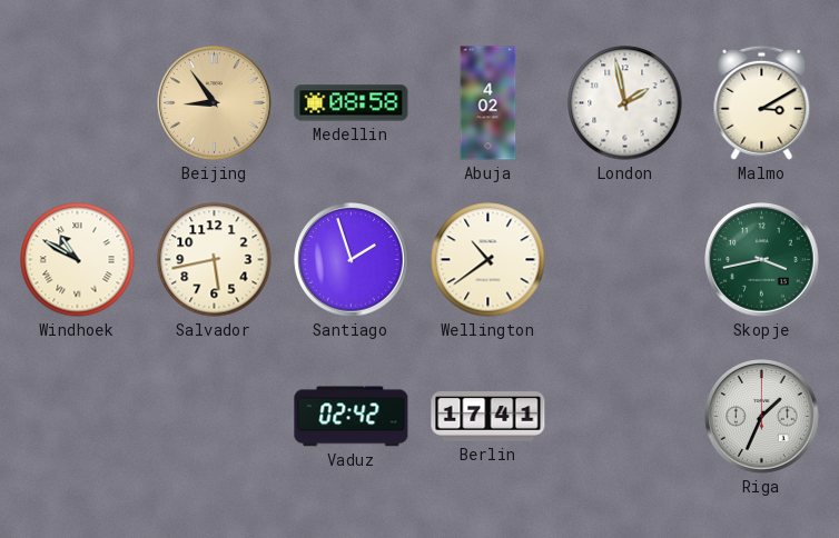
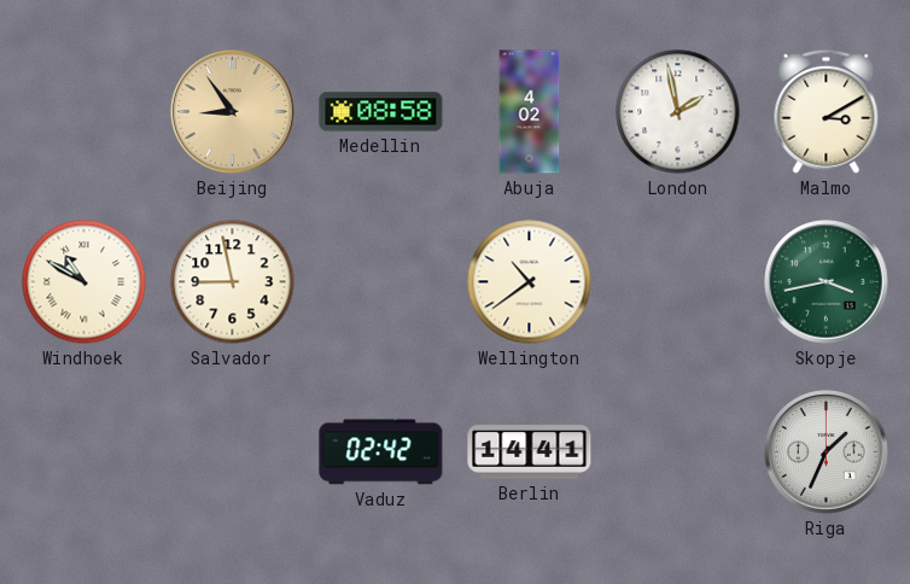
Salvador: 5:43 -> 8:58 (233, 282)
Santiago: 1:57 -> none (352, 260)
Berlin: 17:41 -> 14:41 (530, 452)
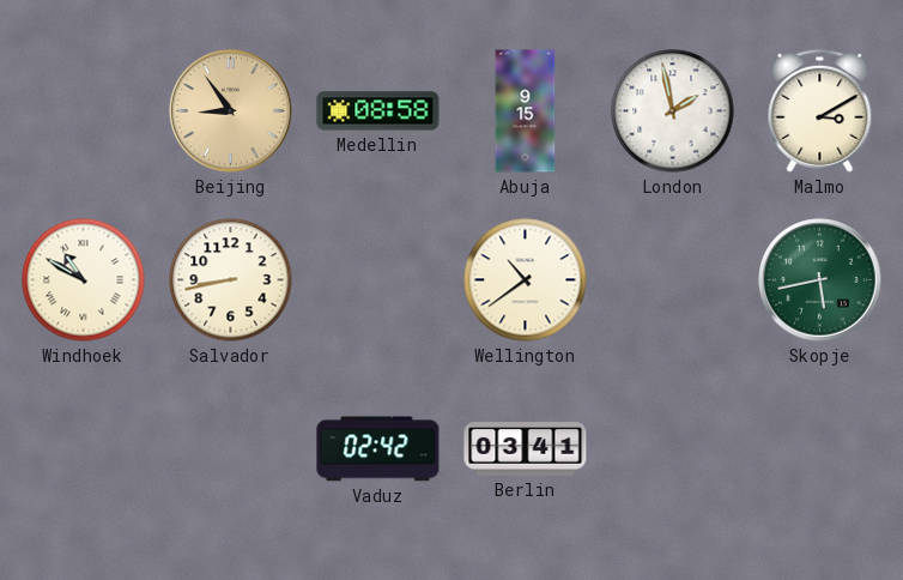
Abuja: 4:02 -> 9:15 (526, 111)
Salvador: 8:58 -> 8:43 (231, 280)
Skopje: 3:43 -> 5:43 (820, 280)
Berlin: 14:41 -> 03:41 (526, 449)
Riga: 1:34 -> none (827, 452)
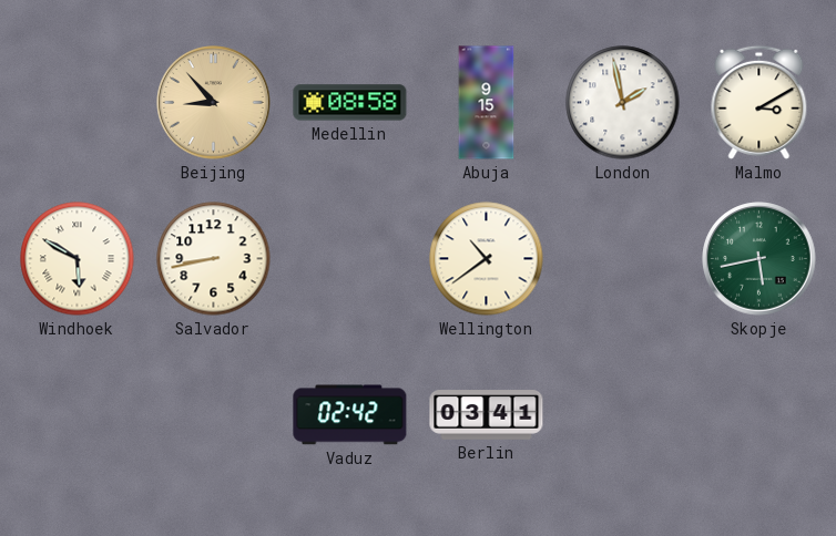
Beijing: 8:54 -> 8:53 (214, 103)
Windhoek: 10:50 -> 5:50 (78, 259)
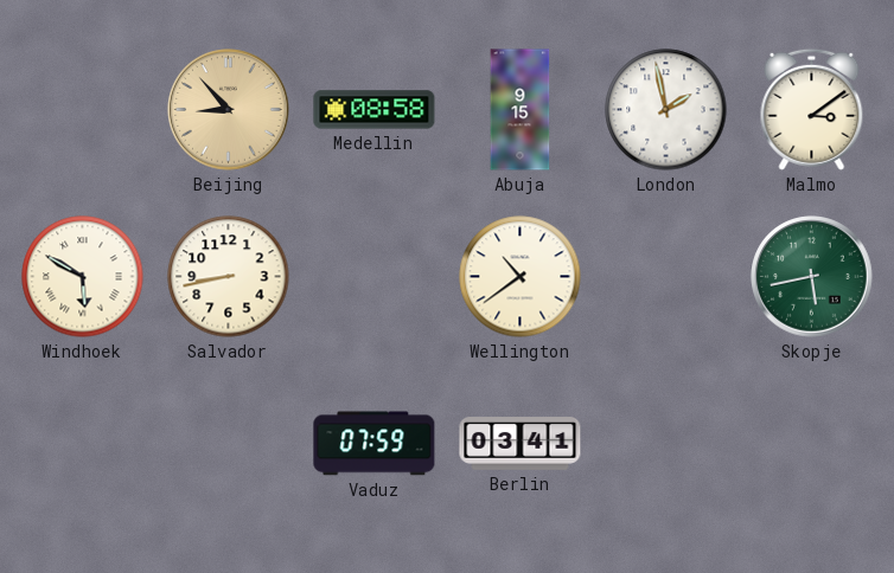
Malmo: 3:10 -> 3:09 (812, 109)
Vaduz: 02:42 -> 07:59 (375, 444)
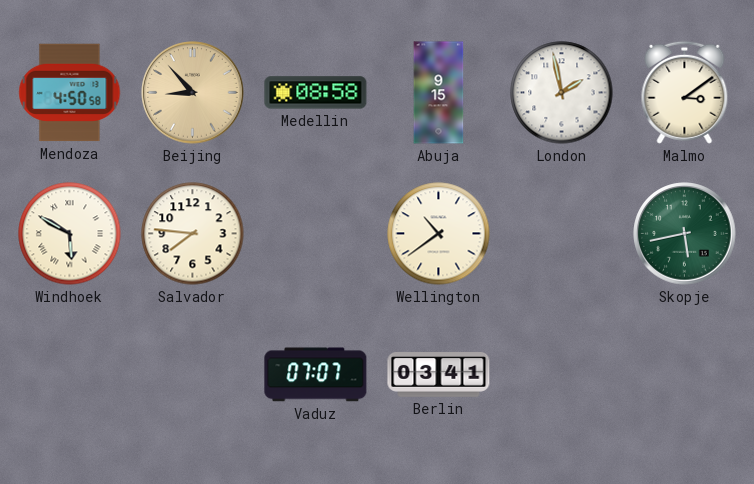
Mendoza: none -> 4:50 (70, 93)
Salvador: 8:43 -> 7:46 (193, 234)
Vaduz: 07:59 -> 07:07 (316, 375)
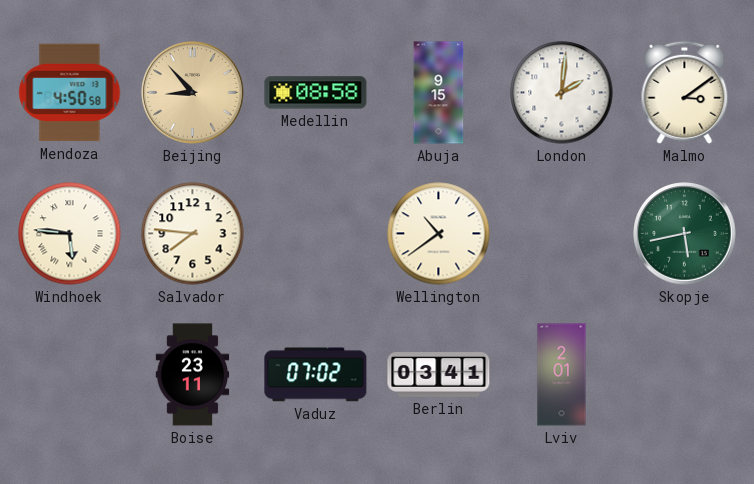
London: 1:58 -> 2:01 (562, 93)
Windhoek: 5:50 -> 5:46 (70, 234)
Boise: none -> 23:11 (193, 375)
Vaduz: 07:07 -> 07:02 (316, 375)
Lviv: none -> 2:01 (562, 375)
